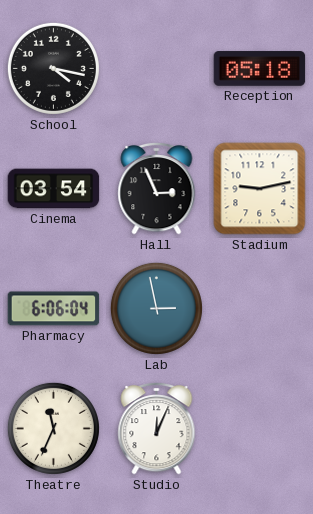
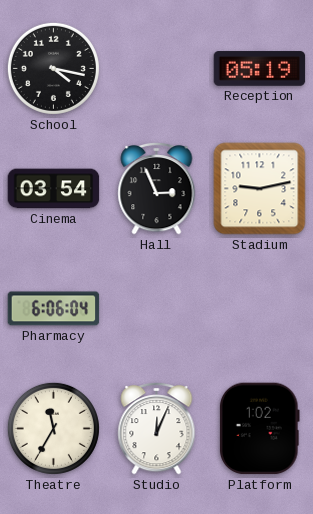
Reception: 05:18 -> 05:19 (260, 69)
Lab: 2:58 -> none (156, 308)
Theatre: 11:34 -> 11:35 (53, 428)
Platform: none -> 1:02 (260, 429)
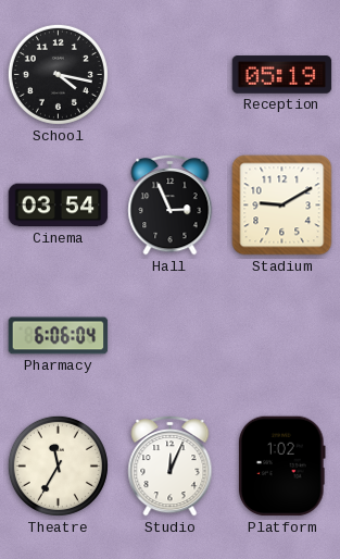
Stadium: 9:13 -> 9:10 (282, 206)
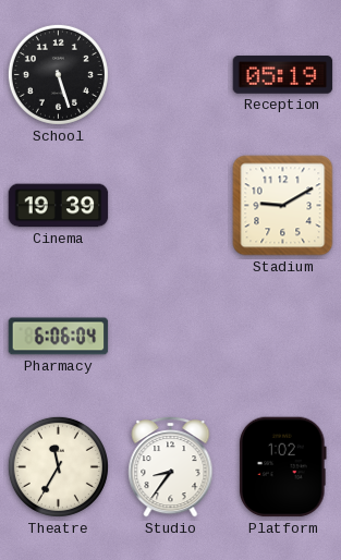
School: 4:17 -> 5:27 (58, 74)
Cinema: 03:54 -> 19:39 (59, 206)
Hall: 2:56 -> none (171, 204)
Studio: 12:04 -> 8:36 (171, 466)
